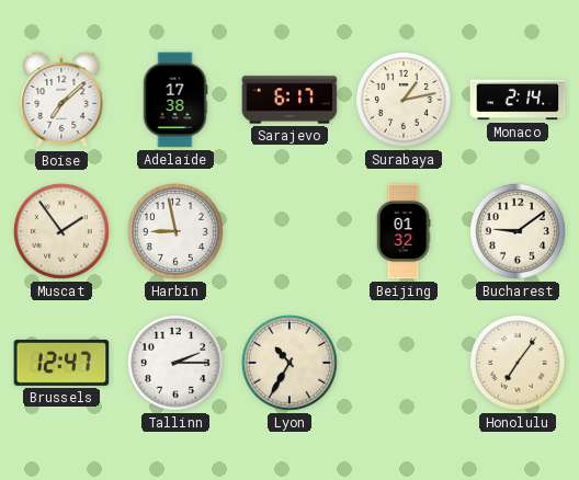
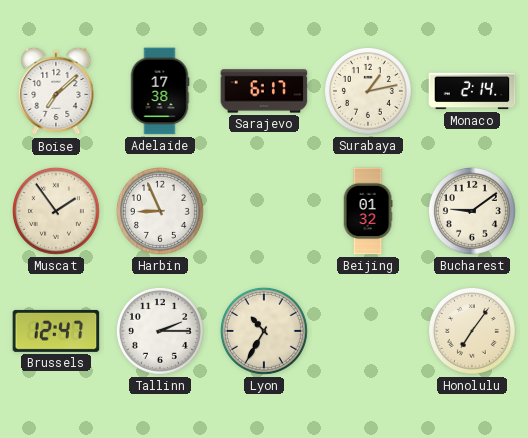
Harbin: 8:58 -> 8:56 (160, 211)
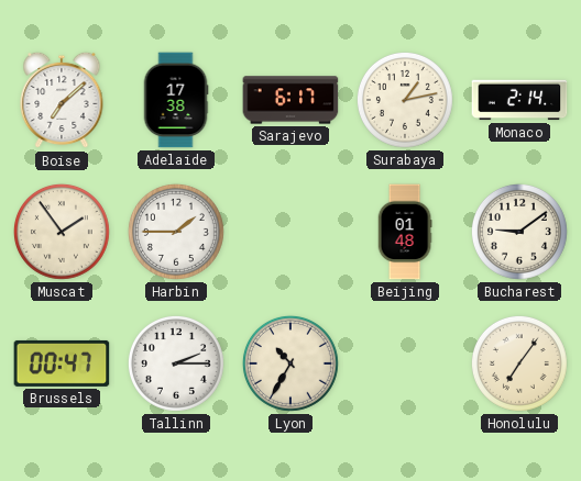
Harbin: 8:56 -> 1:45 (176, 232)
Beijing: 01:32 -> 01:48 (405, 232)
Brussels: 12:47 -> 00:47 (62, 363)
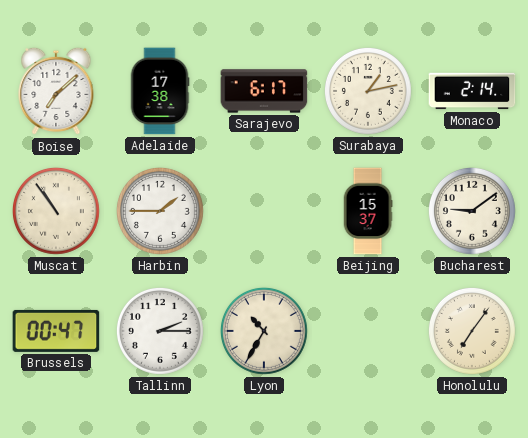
Muscat: 1:54 -> 10:54 (56, 211)
Beijing: 01:48 -> 15:37 (368, 211)
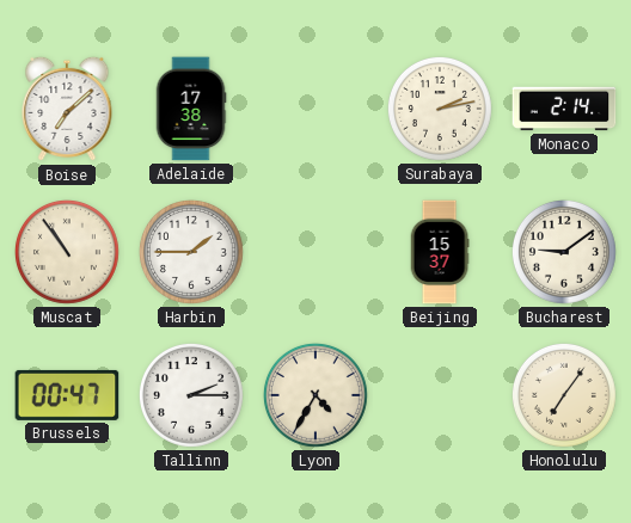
Sarajevo: 6:17 -> none (264, 91)
Surabaya: 1:13 -> 2:13 (440, 109)
Lyon: 10:35 -> 4:35 (315, 395)
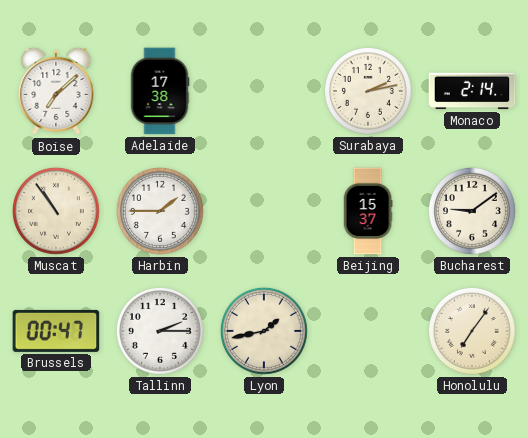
Lyon: 4:35 -> 1:43 (264, 331)
